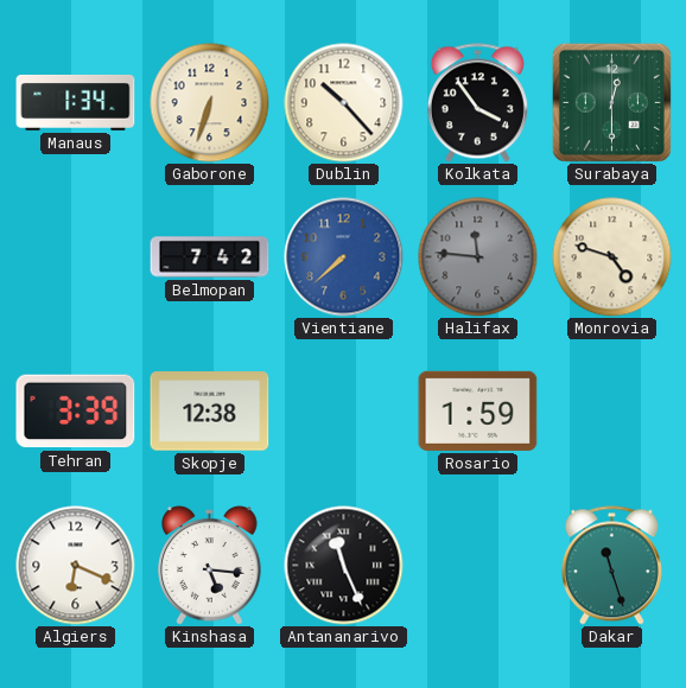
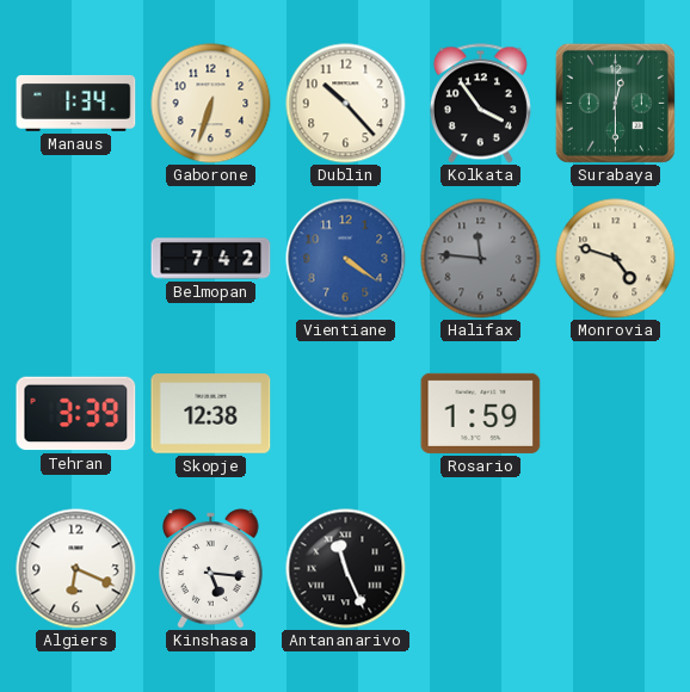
Vientiane: 7:38 -> 4:21 (346, 259)
Dakar: 11:27 -> none (611, 566)
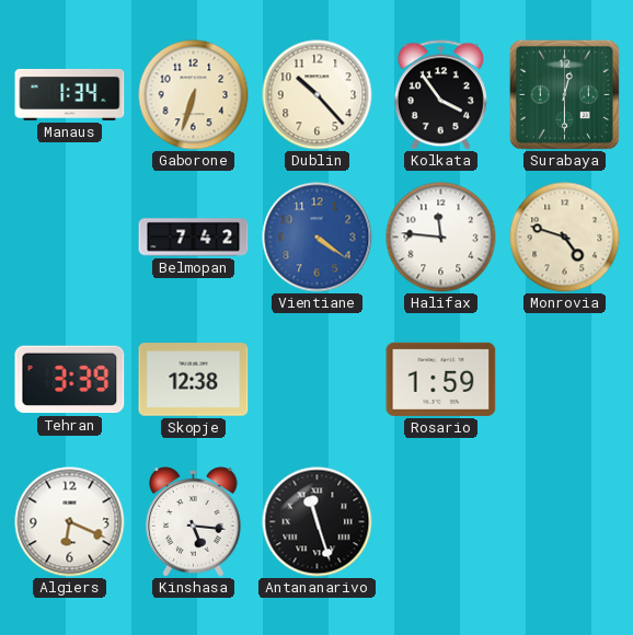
Halifax dial: grey -> white (441, 238)
Antananarivo: 11:26 -> 11:27 (318, 522)
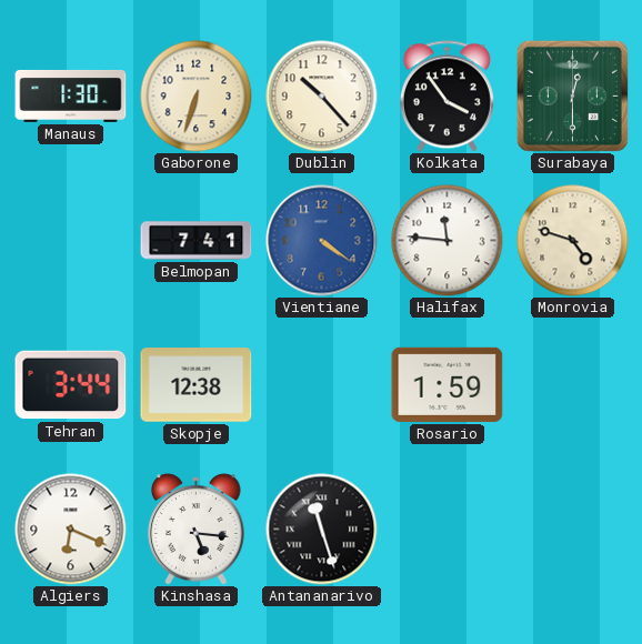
Manaus: 1:34 -> 1:30 (71, 97)
Belmopan: 7:42 -> 7:41 (197, 241)
Tehran: 3:39 -> 3:44 (71, 385)
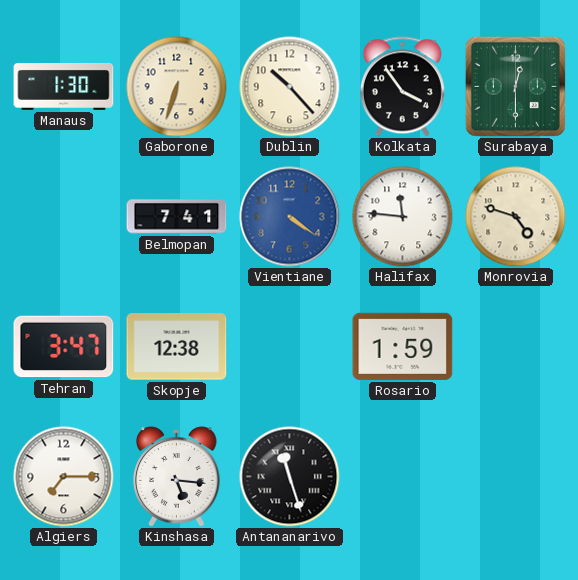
Tehran: 3:44 -> 3:47 (64, 347)
Algiers: 6:19 -> 7:15 (64, 477)
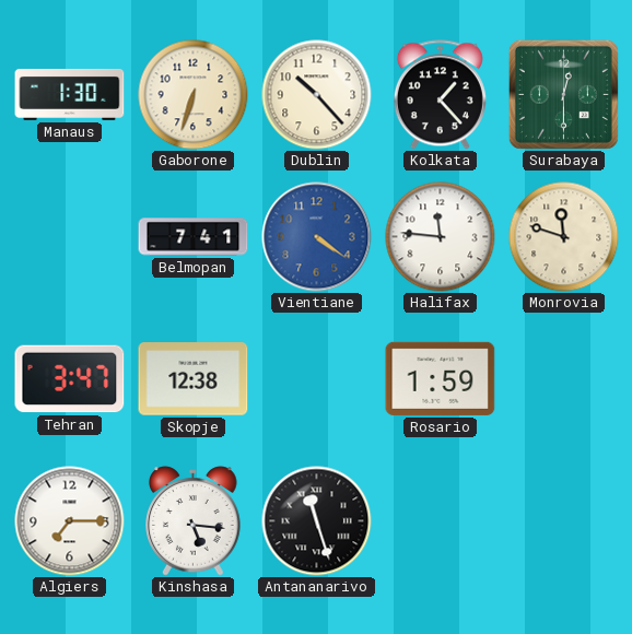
Kolkata: 3:54 -> 1:23 (440, 95)
Monrovia: 4:48 -> 11:48 (564, 237)
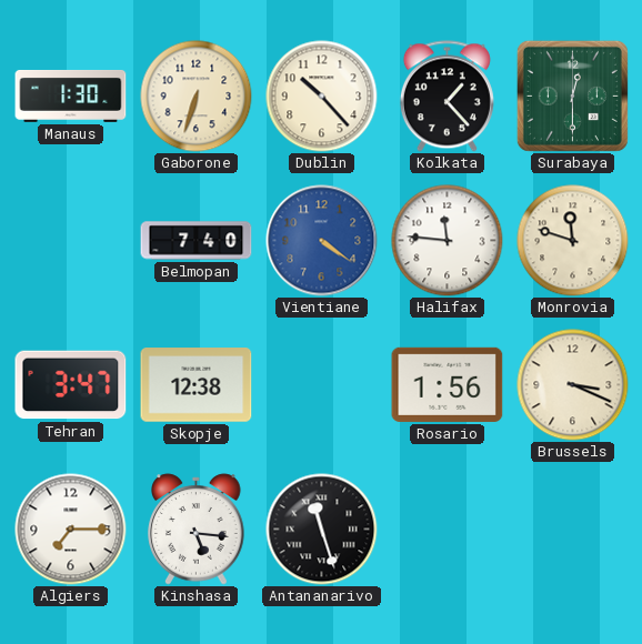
Belmopan: 7:41 -> 7:40 (197, 241)
Rosario: 1:59 -> 1:56 (448, 384)
Brussels: none -> 3:19 (573, 385)
